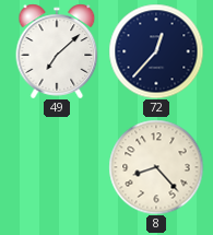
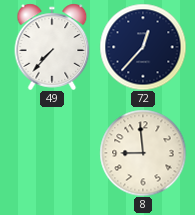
49: 7:08 -> 7:37 (52, 47)
8: 8:23 -> 8:59 (143, 153)
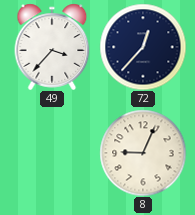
49: 7:37 -> 3:37 (52, 47)
8: 8:59 -> 9:04 (143, 153)
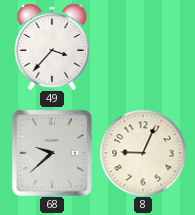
72: 12:37 -> none (143, 47)
68: none -> 9:38 (52, 153)
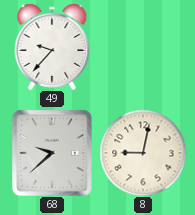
49: 3:37 -> 9:37 (52, 47)
8: 9:04 -> 9:02 (143, 153)
